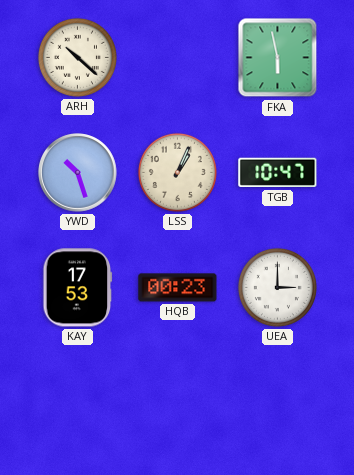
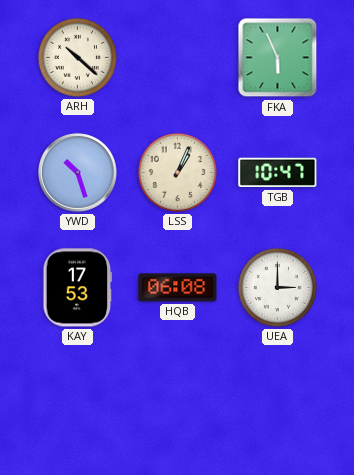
FKA: 5:58 -> 5:56 (278, 58)
HQB: 00:23 -> 06:08 (178, 288)
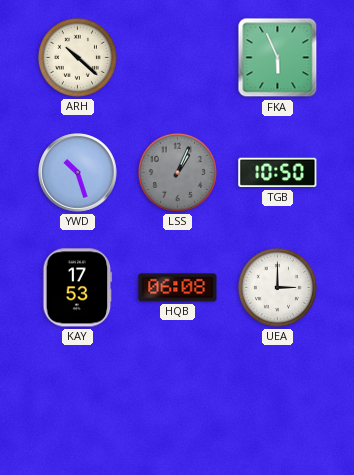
LSS dial: cream -> grey (177, 172)
TGB: 10:47 -> 10:50 (278, 173)
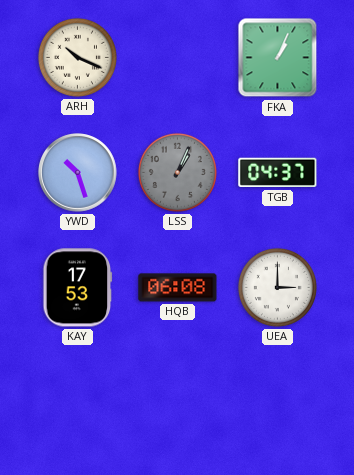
ARH: 10:22 -> 10:19 (77, 57)
FKA: 5:56 -> 1:04 (278, 58)
TGB: 10:50 -> 04:37 (278, 173)
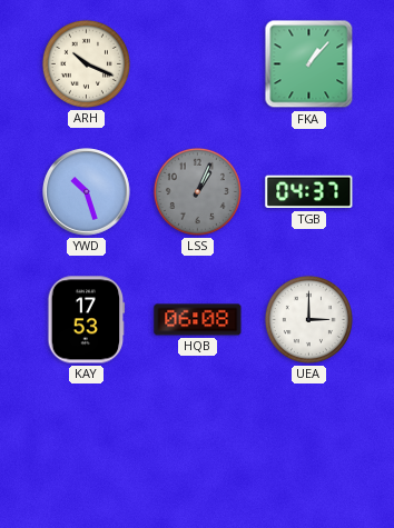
FKA: 1:04 -> 1:07 (309, 64)
